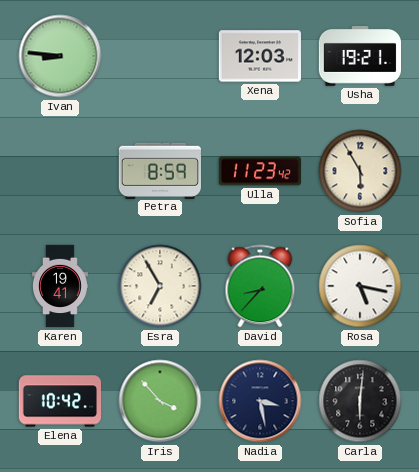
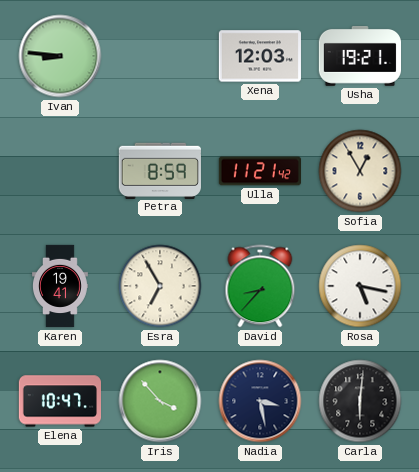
Ulla: 11:23 -> 11:21 (259, 171)
Sofia: 5:55 -> 12:55 (360, 171)
Elena: 10:42 -> 10:47 (59, 401)
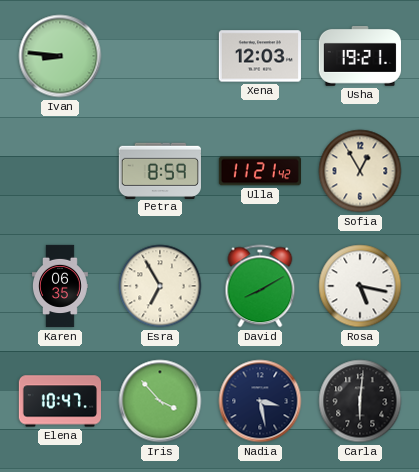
Karen: 19:41 -> 06:35 (61, 286)
David: 8:37 -> 8:10 (260, 286)
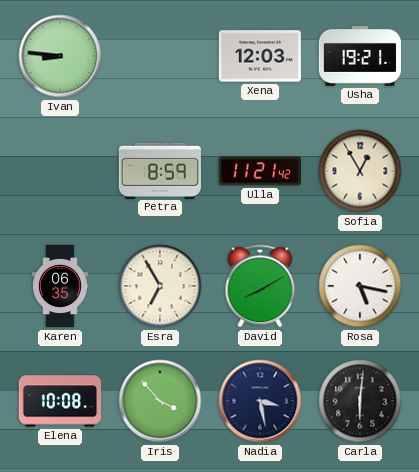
Elena: 10:47 -> 10:08 (59, 401)
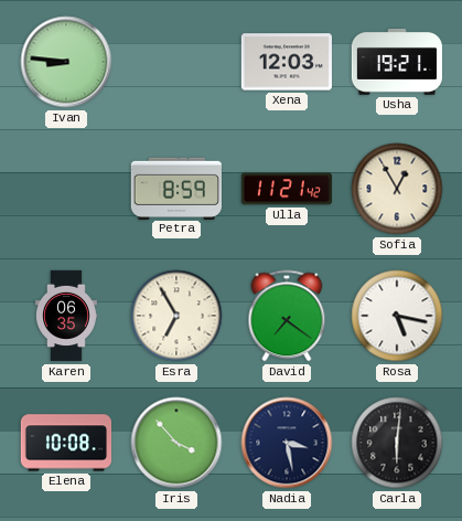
David: 8:10 -> 7:21 (287, 316)
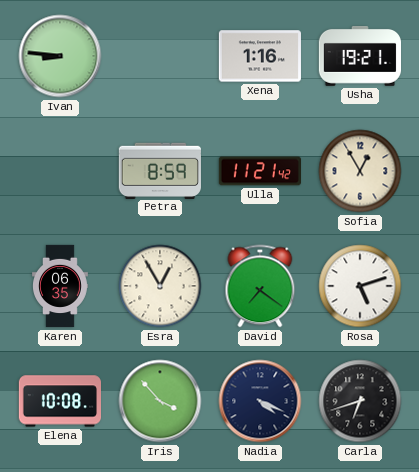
Xena: 12:03 -> 1:16 (259, 56)
Esra: 6:55 -> 12:55 (160, 286)
Rosa: 5:17 -> 5:12 (360, 286)
Nadia: 3:28 -> 4:19 (260, 401)
Carla: 6:01 -> 6:42 (360, 401)
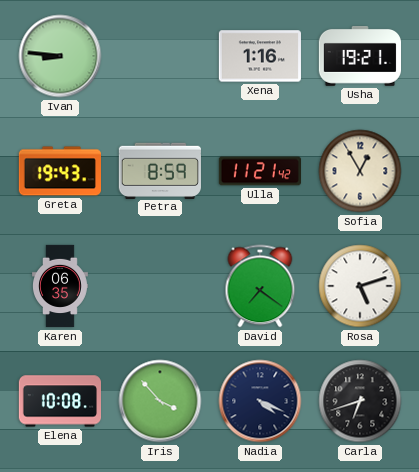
Greta: none -> 19:43 (59, 171)
Esra: 12:55 -> none (160, 286)
